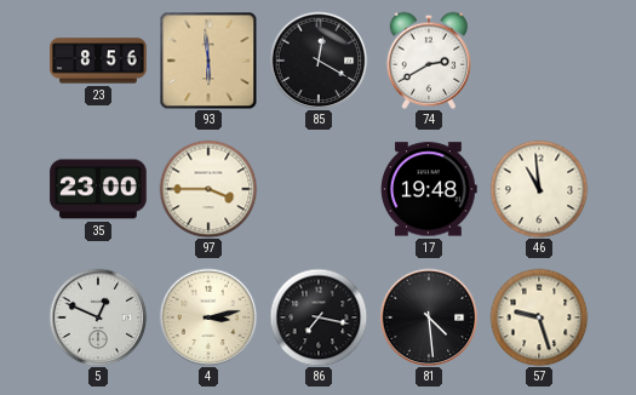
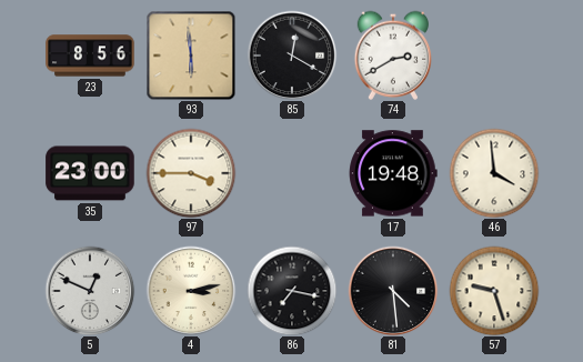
46: 10:59 -> 3:59 (494, 173)
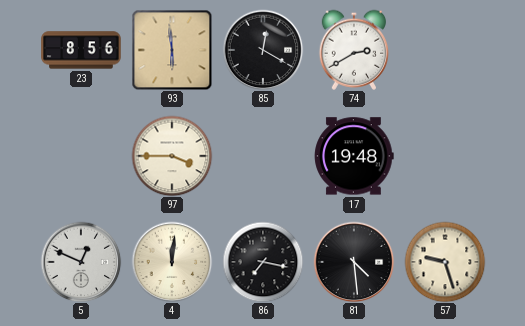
35: 23:00 -> none (90, 173)
46: 3:59 -> none (494, 173)
4: 3:13 -> 12:01 (172, 262)
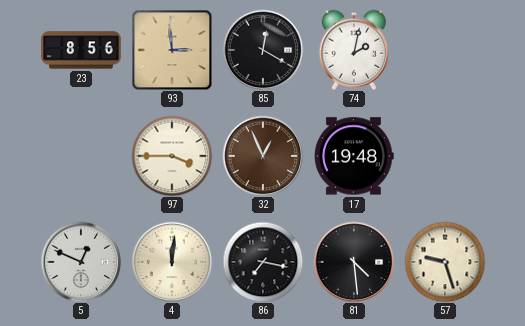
93: 5:59 -> 2:59 (172, 50)
74: 2:40 -> 2:02 (353, 50)
32: none -> 12:56 (263, 156)
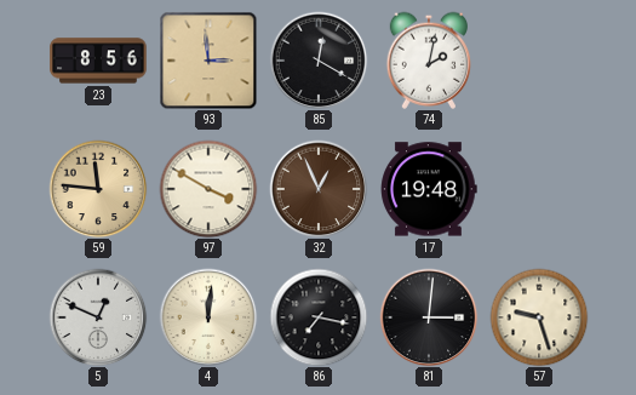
59: none -> 11:46 (98, 189)
97: 3:45 -> 3:50 (208, 189)
81: 4:29 -> 3:01 (429, 317)
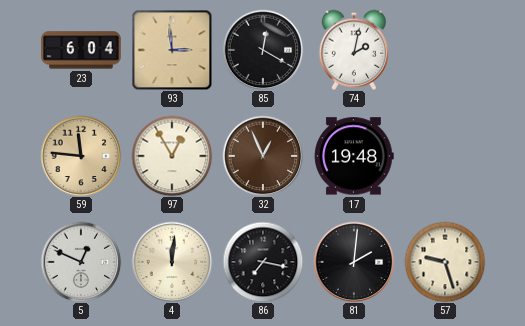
23: 8:56 -> 6:04 (81, 50)
97: 3:50 -> 12:55 (172, 156)
81: 3:01 -> 2:01 (354, 262)
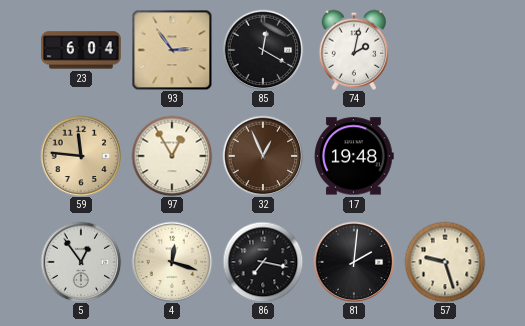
93: 2:59 -> 2:54 (172, 50)
5: 12:49 -> 12:54 (81, 262)
4: 12:01 -> 12:18 (172, 262)
